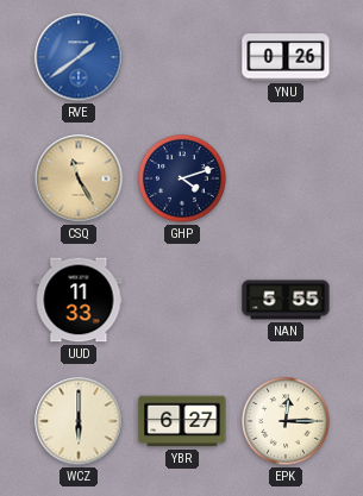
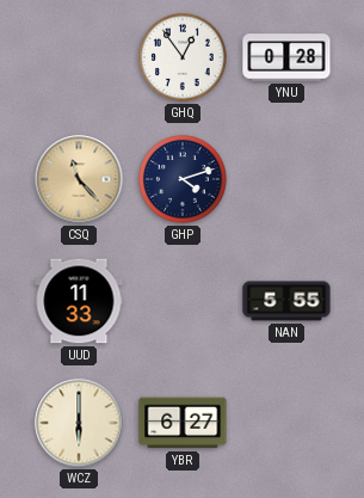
RVE: 1:39 -> none (79, 57)
GHQ: none -> 12:54 (184, 59)
YNU: 0:26 -> 0:28 (286, 57)
CSQ: 11:25 -> 11:23 (79, 179)
EPK: 12:15 -> none (287, 422)
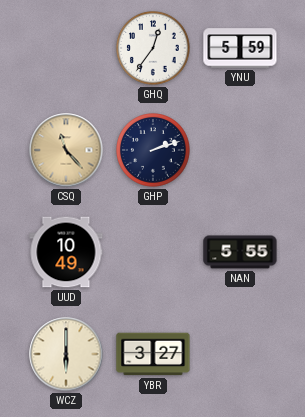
GHQ: 12:54 -> 12:36 (154, 49)
YNU: 0:28 -> 5:59 (240, 48)
GHP: 4:12 -> 2:12 (154, 151)
UUD: 11:33 -> 10:49 (66, 252)
YBR: 6:27 -> 3:27 (153, 354)
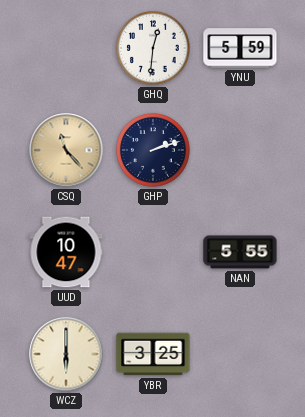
GHQ: 12:36 -> 12:31 (154, 49)
UUD: 10:49 -> 10:47 (66, 252)
YBR: 3:27 -> 3:25 (153, 354)
